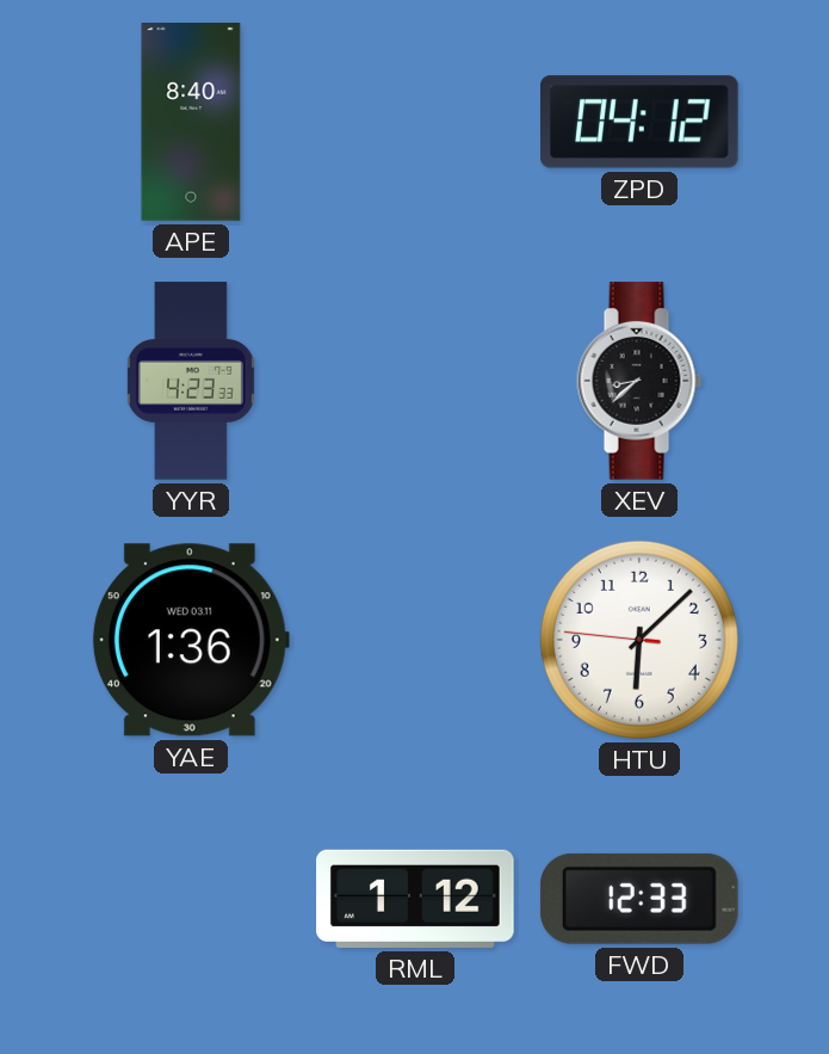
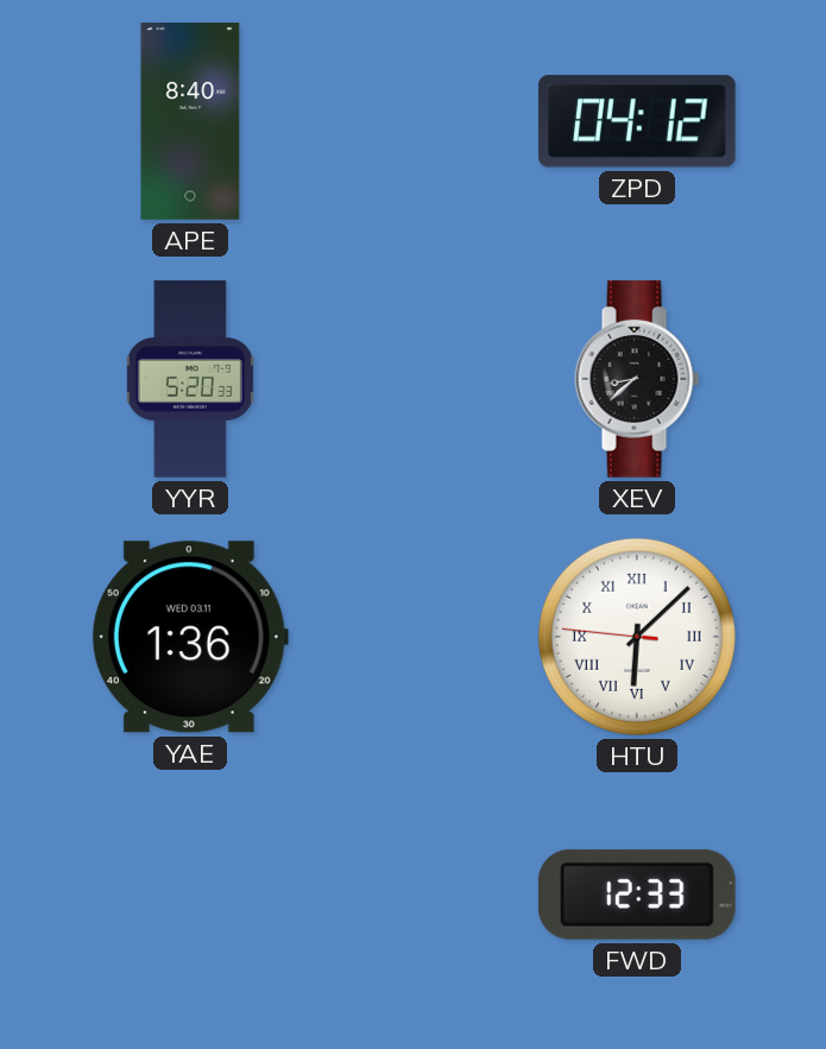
YYR: 4:23 -> 5:20 (190, 379)
HTU numerals: Arabic -> Roman (637, 637)
RML: 1:12 -> none (415, 899)
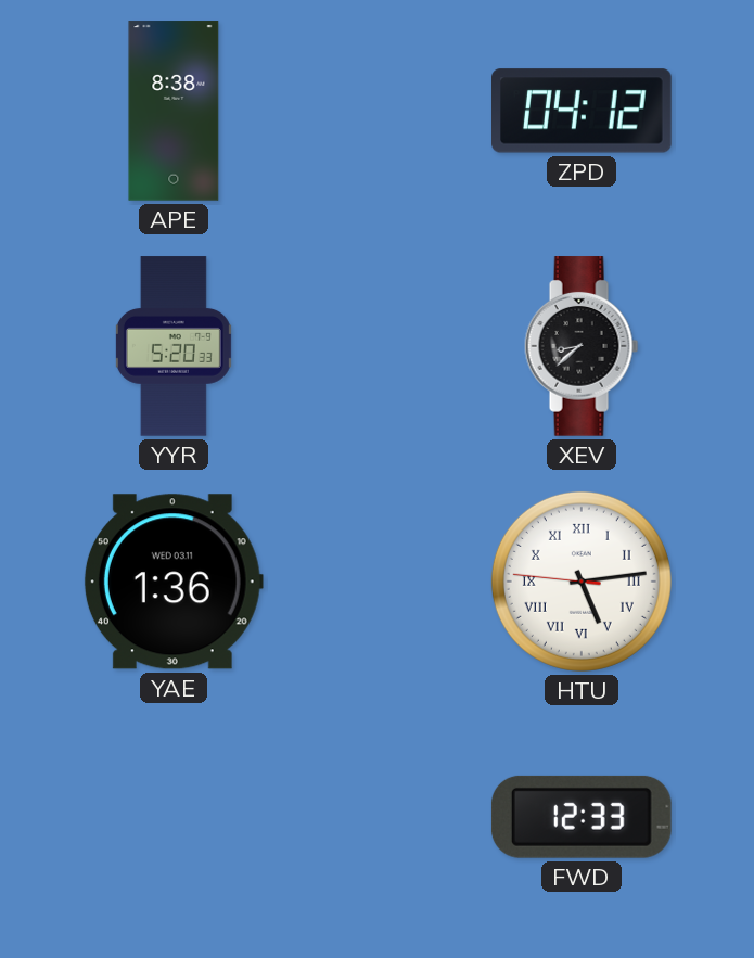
APE: 8:40 -> 8:38 (174, 111)
HTU: 6:07 -> 5:13 (582, 582)
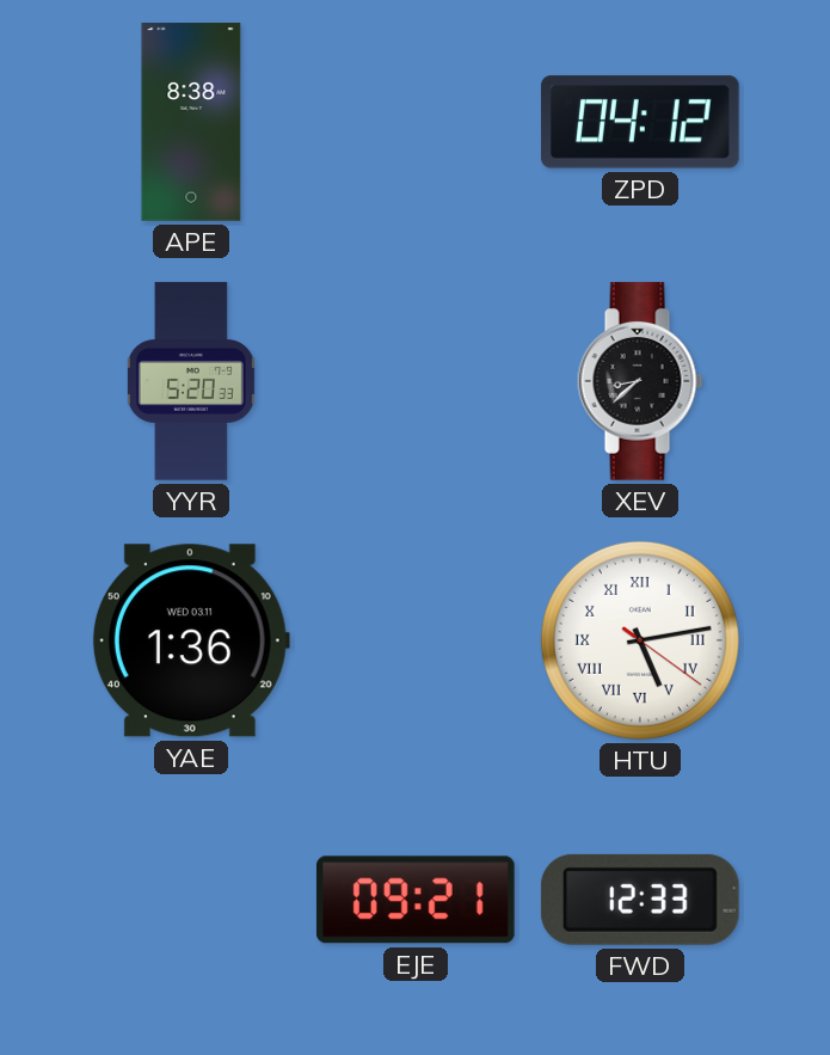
HTU: 5:13:46 -> 5:13:21 (640, 640)
EJE: none -> 09:21 (416, 900)
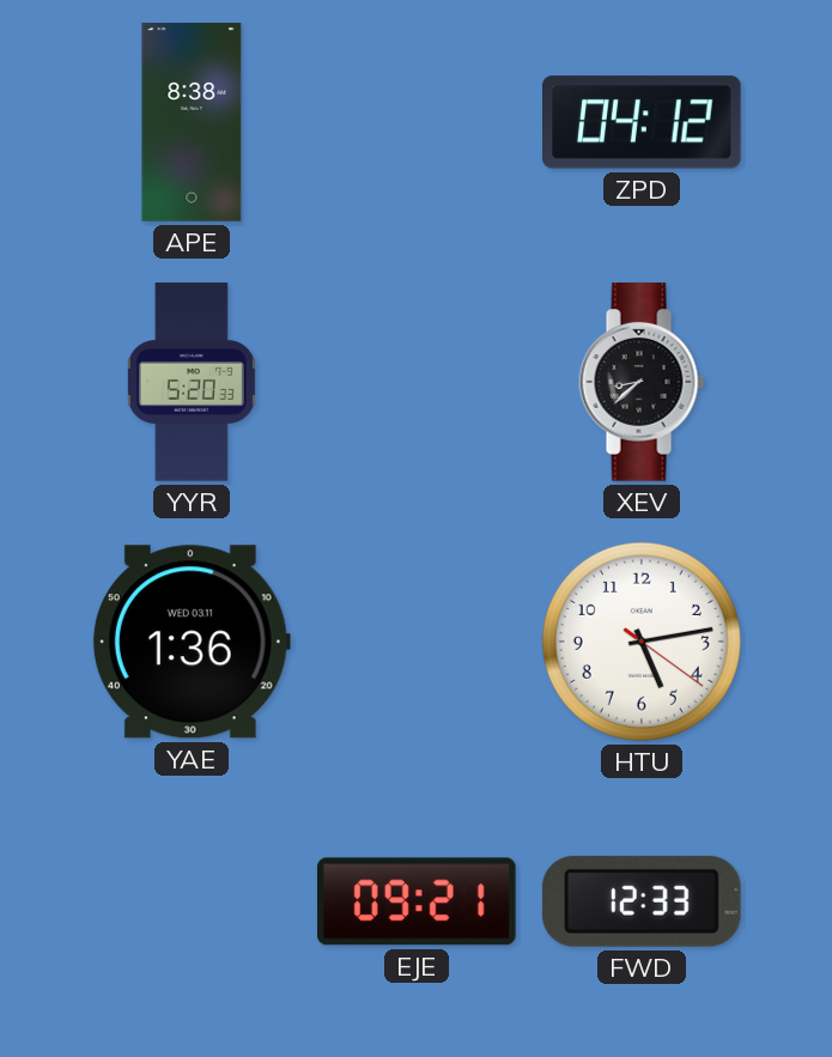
HTU numerals: Roman -> Arabic (642, 642)
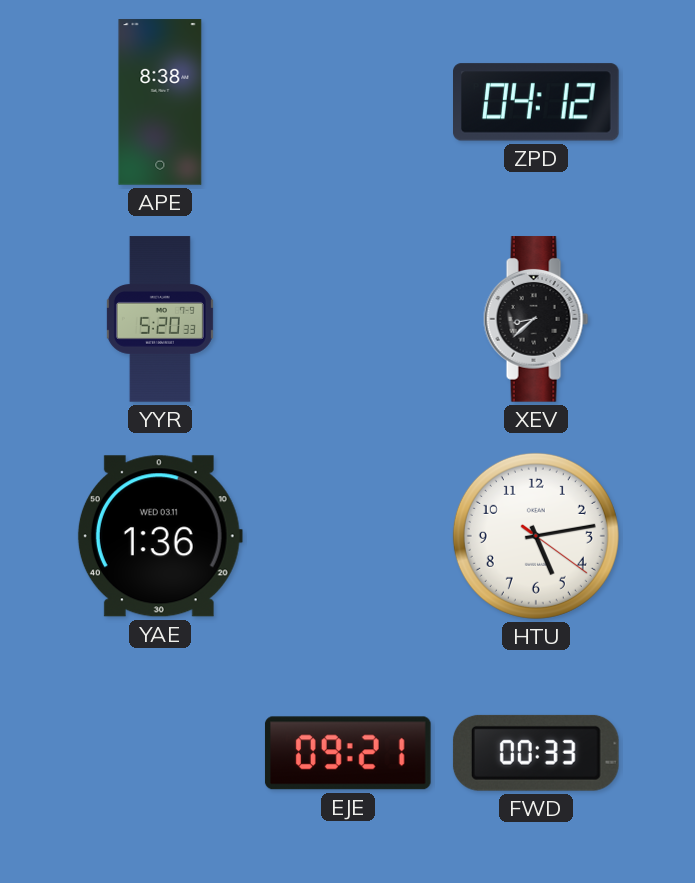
FWD: 12:33 -> 00:33 (536, 753)
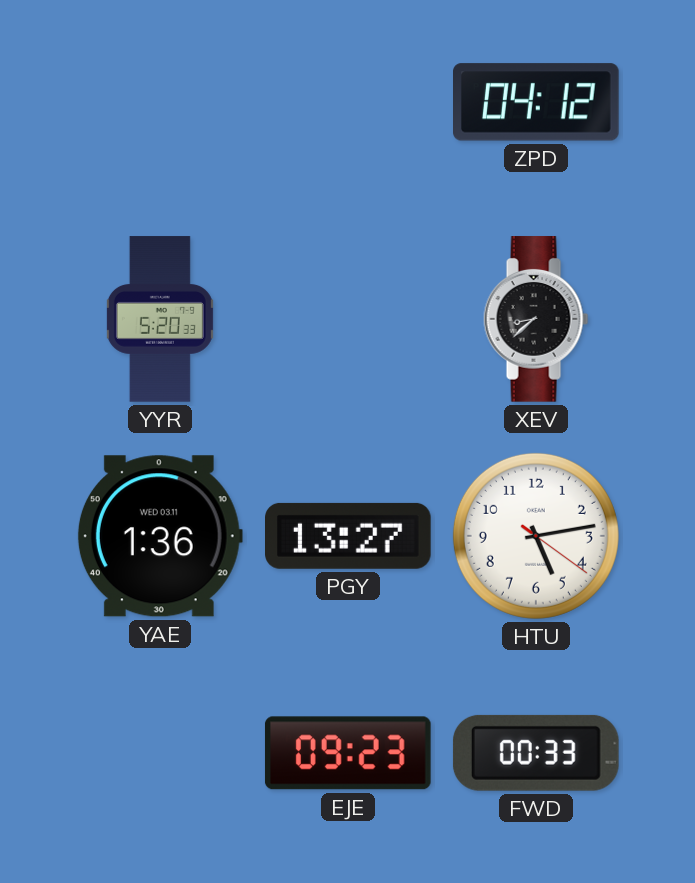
APE: 8:38 -> none (160, 102)
PGY: none -> 13:27 (349, 536)
EJE: 09:21 -> 09:23 (348, 753)
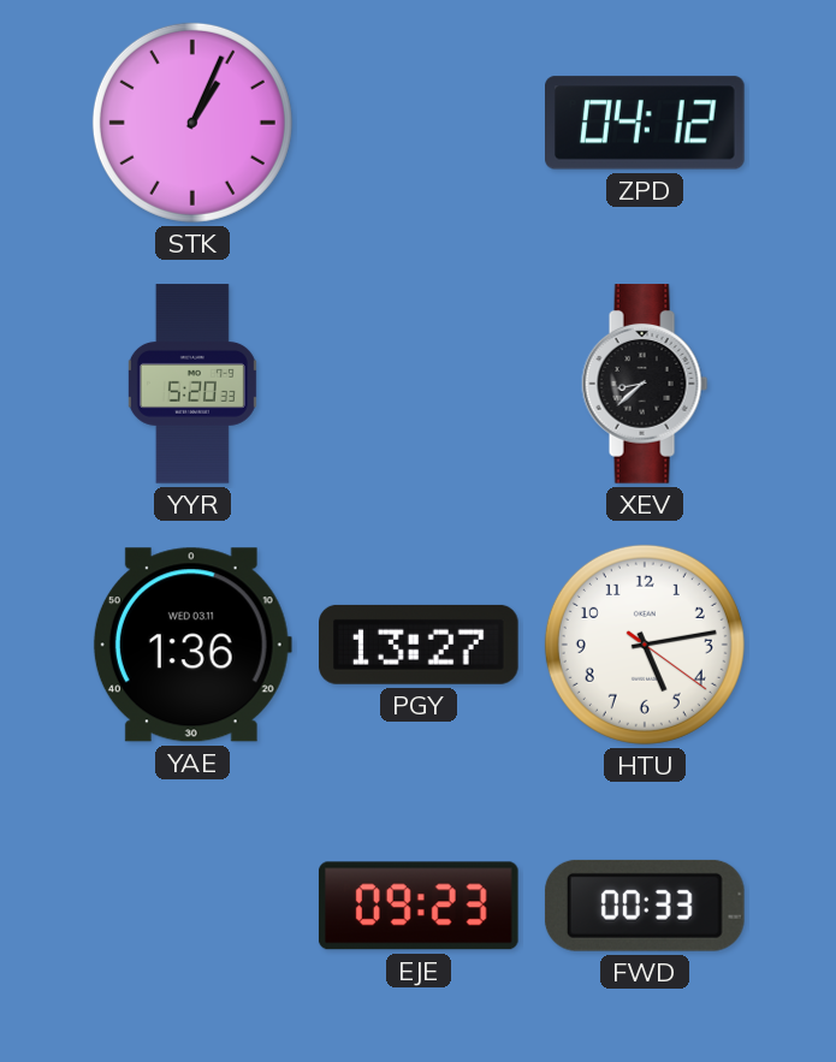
STK: none -> 1:04 (192, 123)
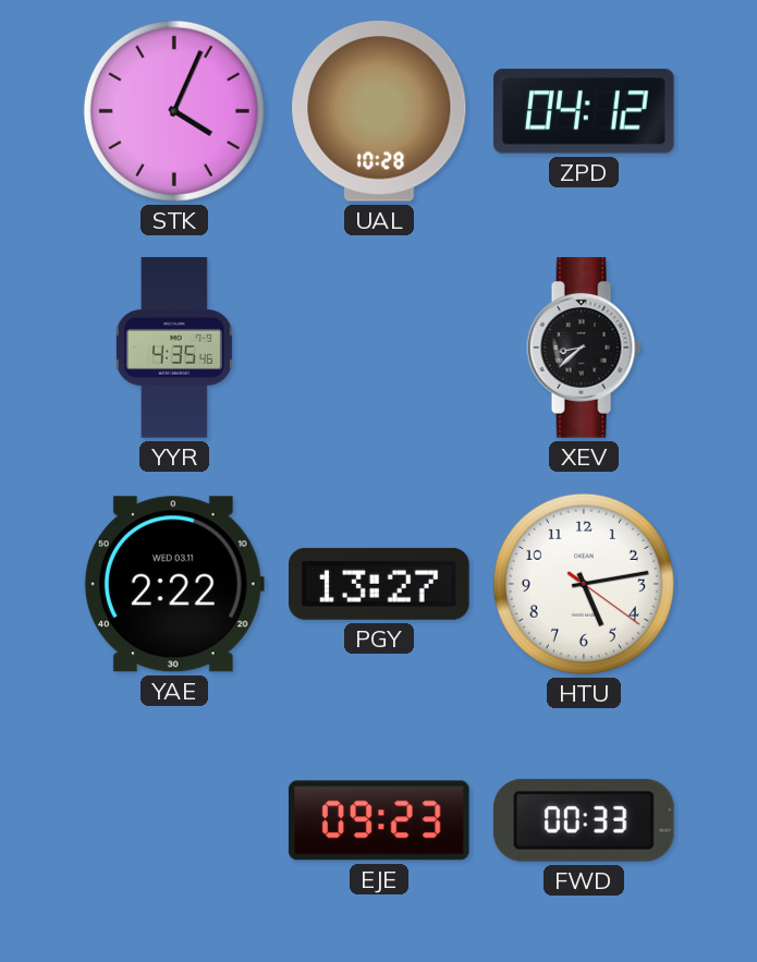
STK: 1:04 -> 4:04 (174, 111)
UAL: none -> 10:28 (379, 111)
YYR: 5:20 -> 4:35 (174, 348)
YAE: 1:36 -> 2:22 (174, 584)
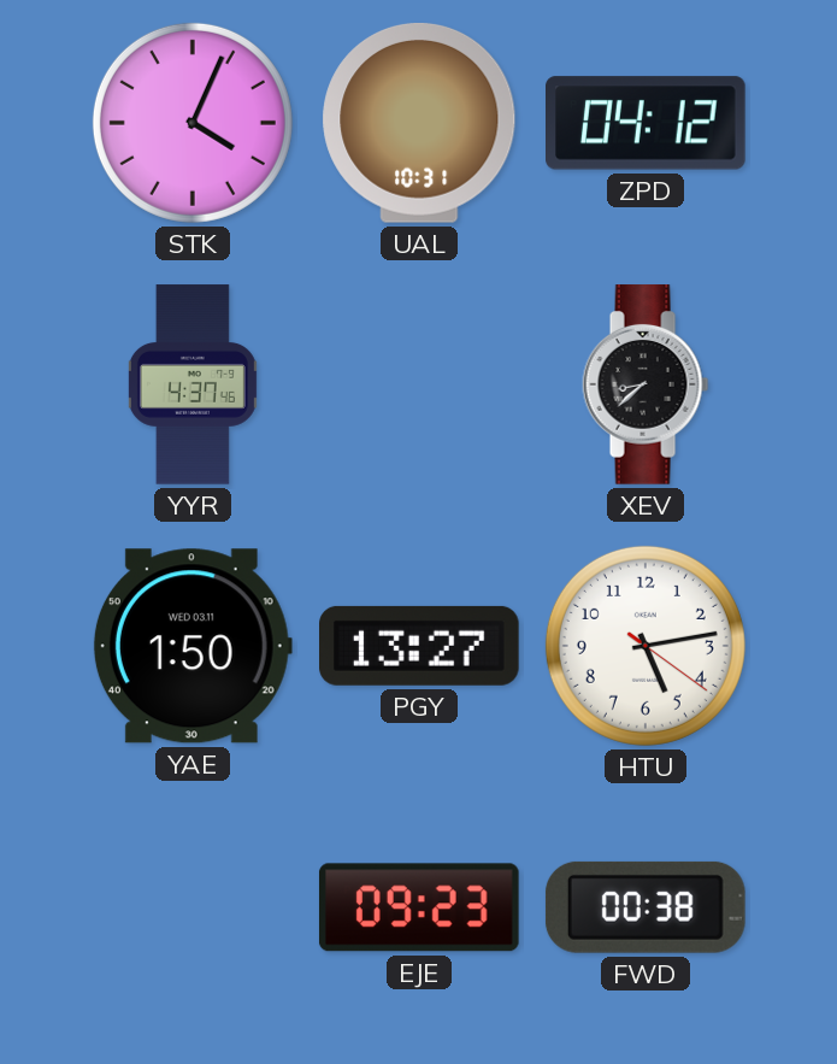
UAL: 10:28 -> 10:31 (419, 123)
YYR: 4:35 -> 4:37 (193, 384)
YAE: 2:22 -> 1:50 (193, 646)
FWD: 00:33 -> 00:38 (646, 907)
